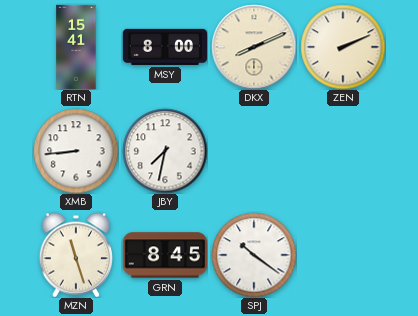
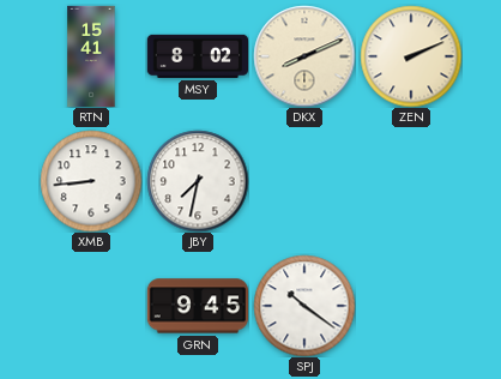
MSY: 8:00 -> 8:02 (197, 56)
MZN: 11:27 -> none (76, 255)
GRN: 8:45 -> 9:45 (197, 306)
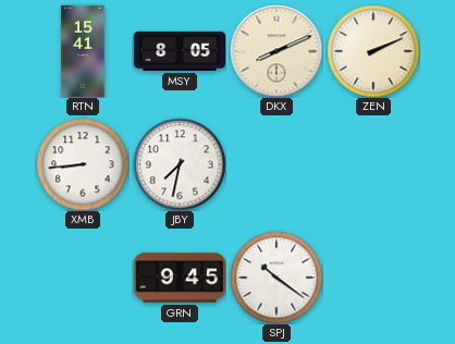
MSY: 8:02 -> 8:05 (179, 51)
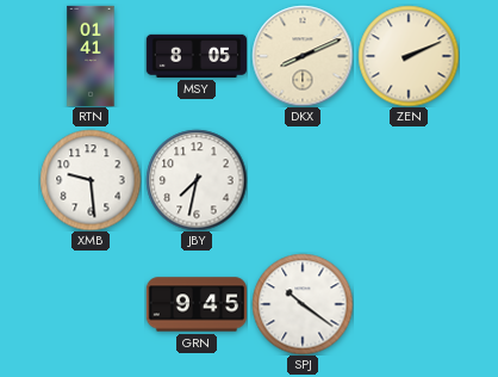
RTN: 15:41 -> 01:41 (91, 56)
XMB: 8:44 -> 9:29 (91, 180)
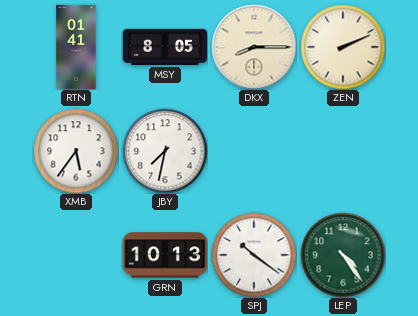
DKX: 8:11 -> 8:15 (254, 47)
XMB: 9:29 -> 5:36 (76, 151)
GRN: 9:45 -> 10:13 (164, 255)
LEP: none -> 4:24 (343, 255)
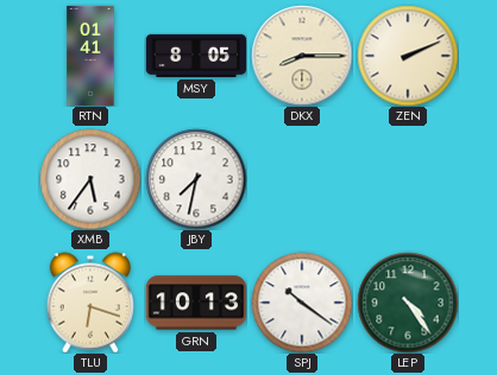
TLU: none -> 6:18 (90, 303)
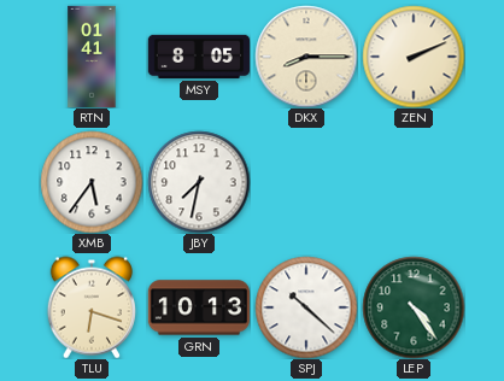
SPJ: 10:21 -> 10:22 (306, 307)
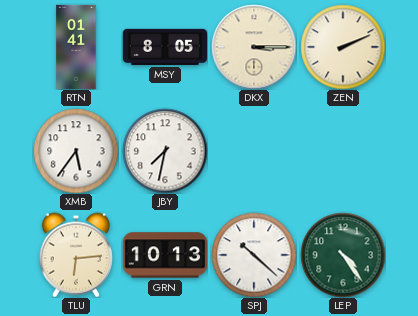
DKX: 8:15 -> 3:15 (254, 47)
TLU: 6:18 -> 6:14 (76, 255)
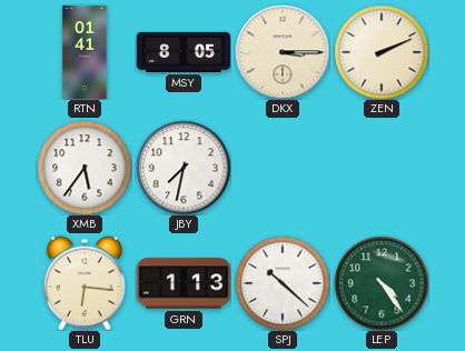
TLU: 6:14 -> 6:16 (85, 283)
GRN: 10:13 -> 1:13 (182, 283)
